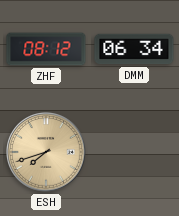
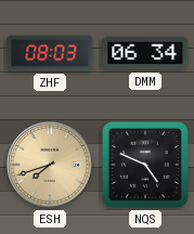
ZHF: 08:12 -> 08:03 (50, 53)
NQS: none -> 4:49 (145, 165)
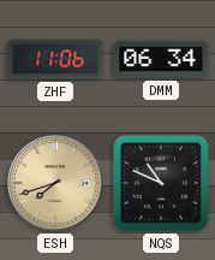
ZHF: 08:03 -> 11:06 (55, 59)
NQS: 4:49 -> 10:49 (161, 183)
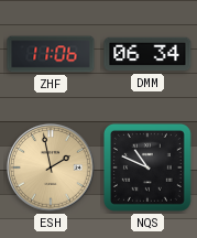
ESH: 7:42 -> 1:58 (52, 169)
